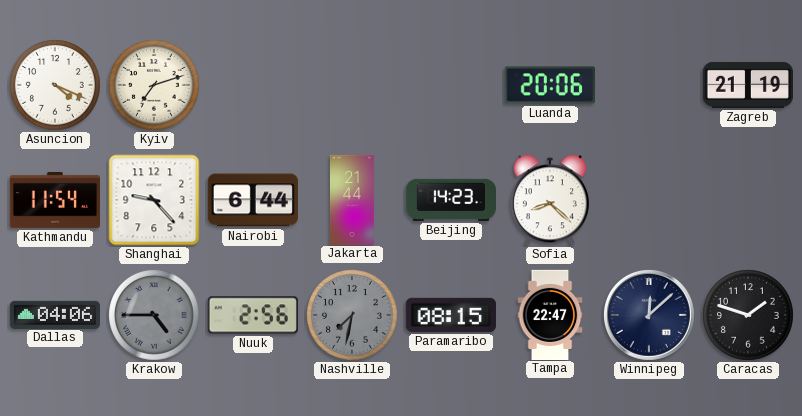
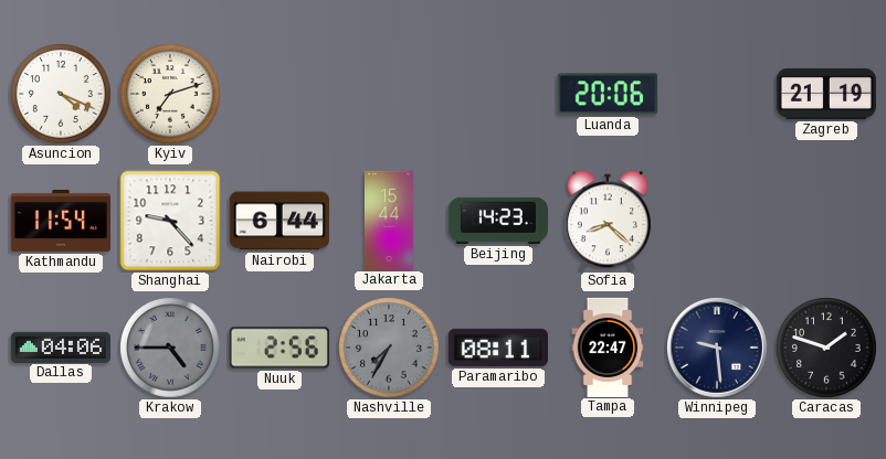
Jakarta: 21:44 -> 15:44 (389, 220)
Nashville: 7:32 -> 7:35 (390, 349)
Paramaribo: 08:15 -> 08:11 (498, 348)
Winnipeg: 12:08 -> 9:29 (718, 349)
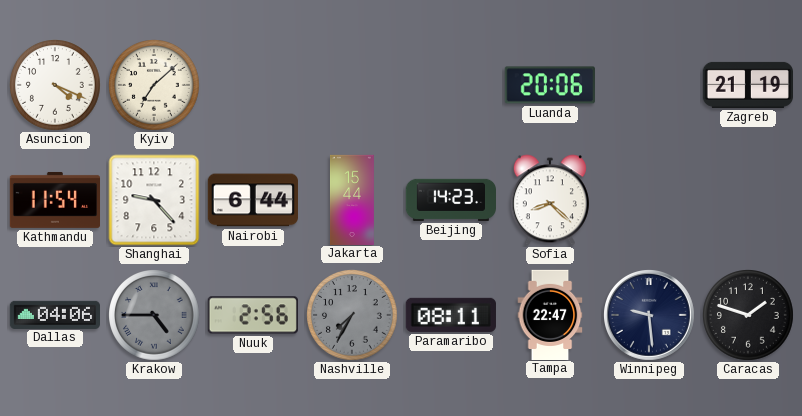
Kyiv: 7:12 -> 7:08 (155, 86)
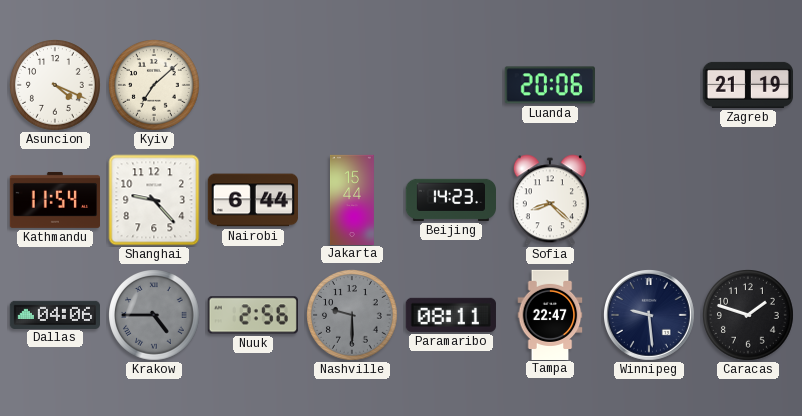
Nashville: 7:35 -> 9:30 (353, 316)
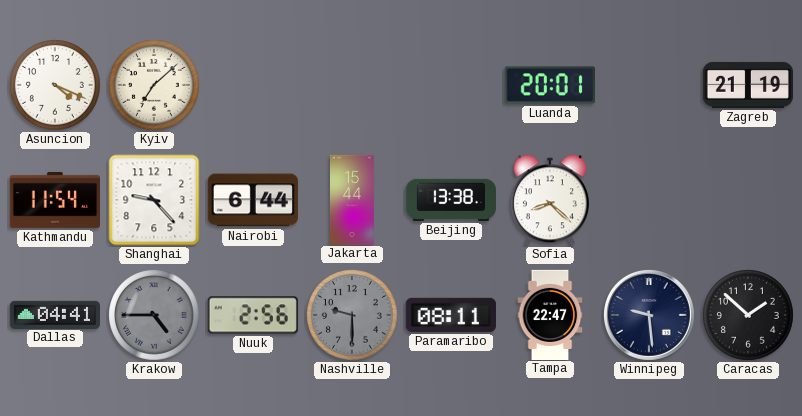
Luanda: 20:06 -> 20:01 (550, 85)
Beijing: 14:23 -> 13:38 (450, 200)
Dallas: 04:06 -> 04:41 (54, 314)
Caracas: 1:48 -> 1:52 (749, 316)
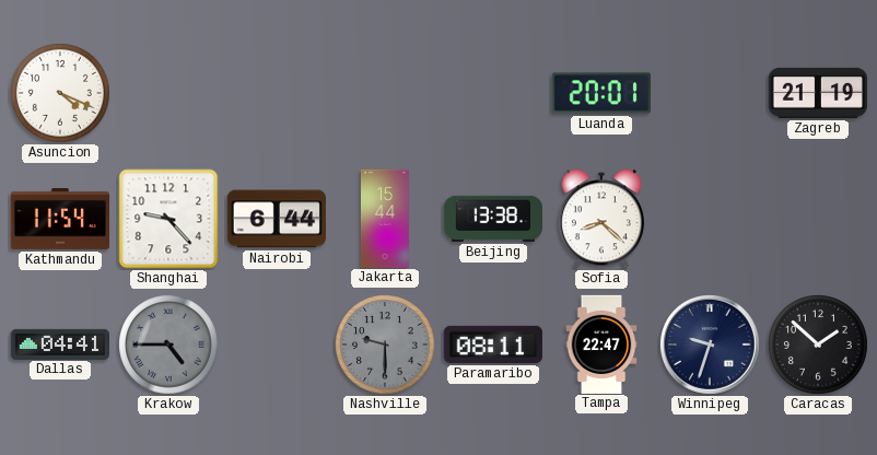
Kyiv: 7:08 -> none (155, 86)
Nuuk: 2:56 -> none (253, 315)
Winnipeg: 9:29 -> 9:33 (711, 346)
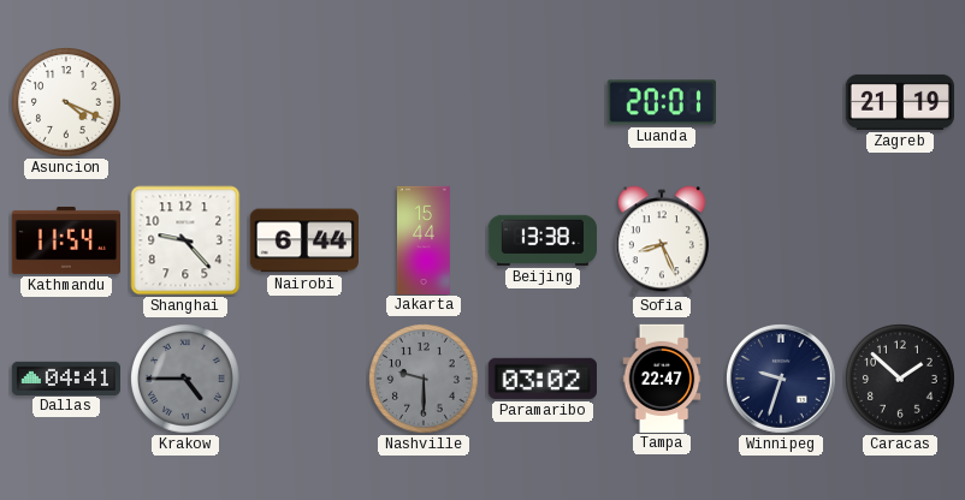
Sofia: 8:22 -> 8:26 (662, 240)
Paramaribo: 08:11 -> 03:02 (543, 379)
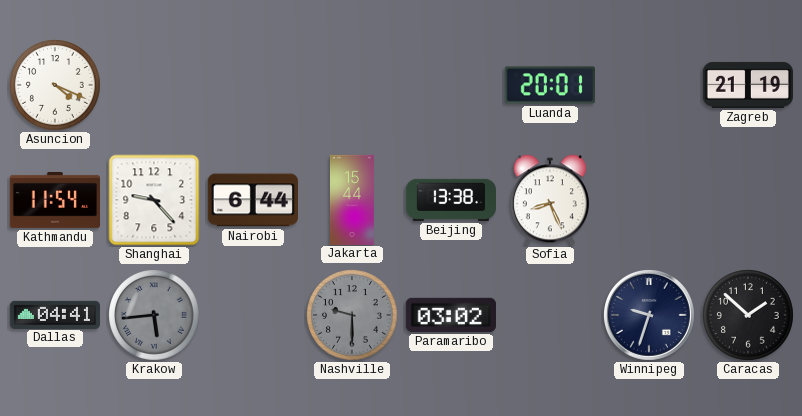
Krakow: 4:45 -> 5:44 (155, 316)
Tampa: 22:47 -> none (662, 377)
